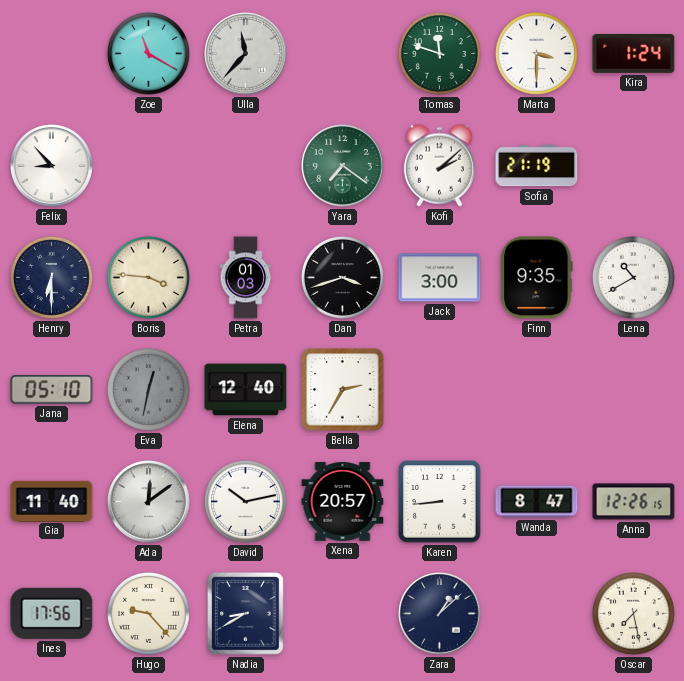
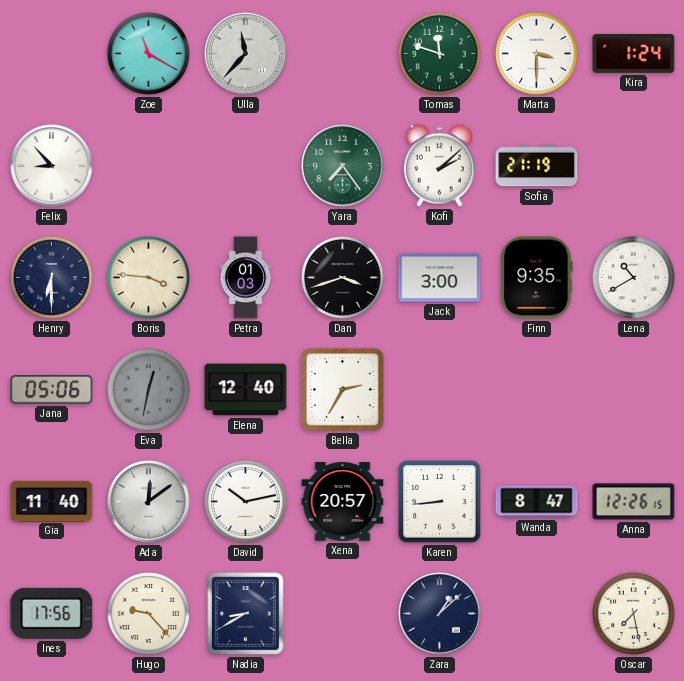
Yara: 7:21 -> 7:24 (343, 166)
Jana: 05:10 -> 05:06 (52, 390)
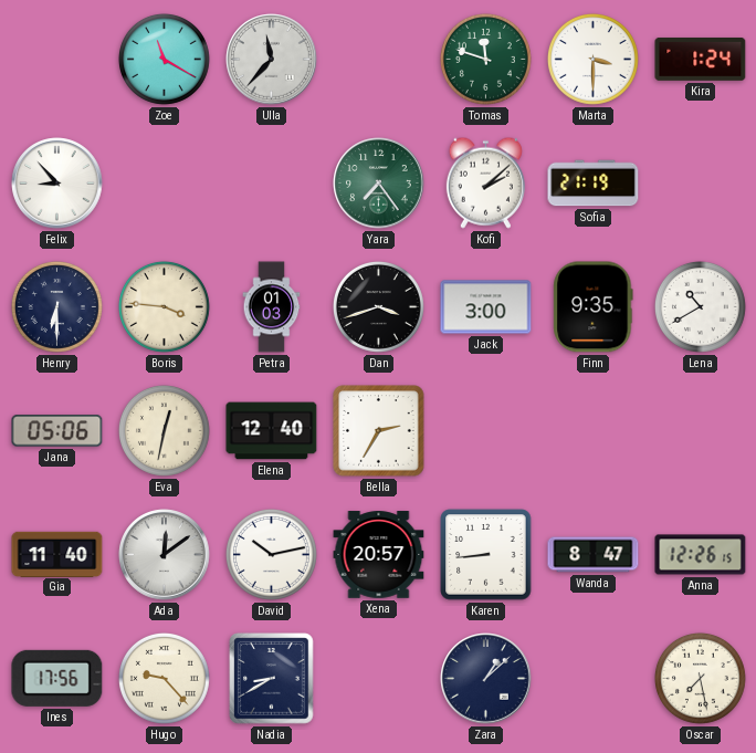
Eva dial: grey -> cream (164, 430)
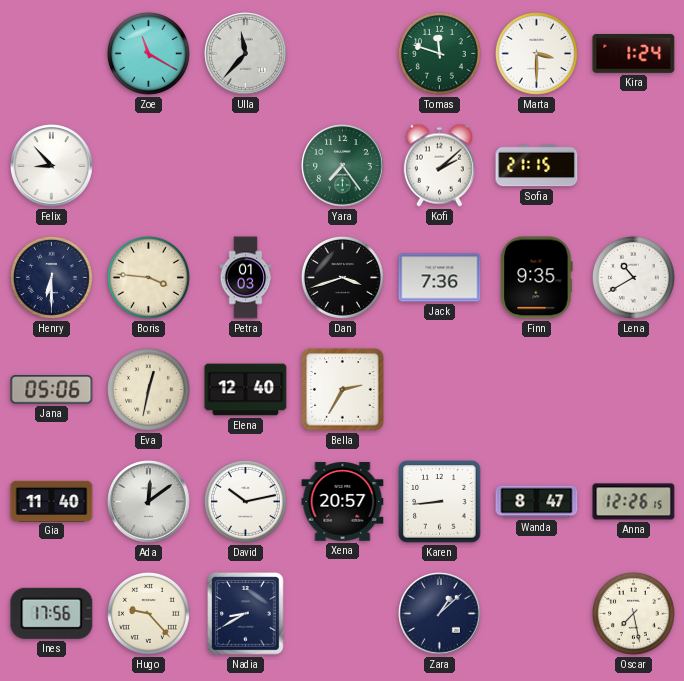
Sofia: 21:19 -> 21:15 (537, 166)
Jack: 3:00 -> 7:36 (440, 278)
